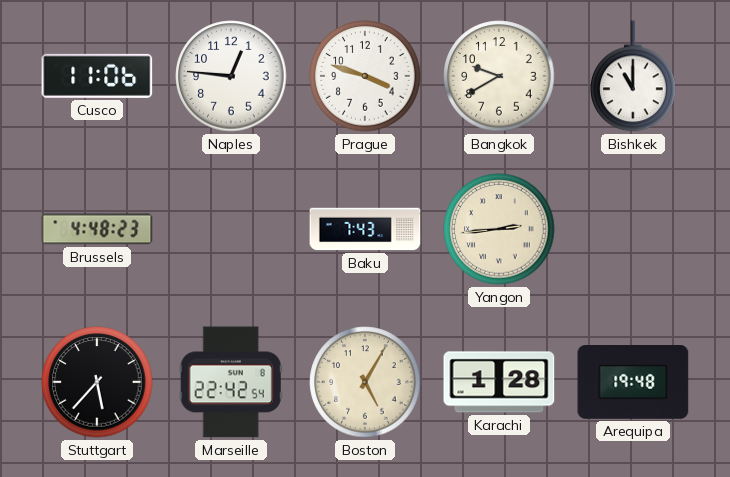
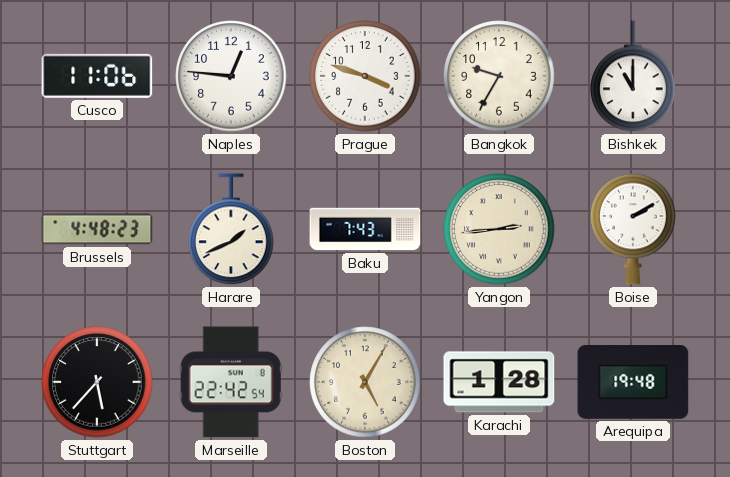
Bangkok: 9:40 -> 9:35 (499, 76)
Harare: none -> 1:41 (231, 230)
Boise: none -> 2:10 (633, 229)
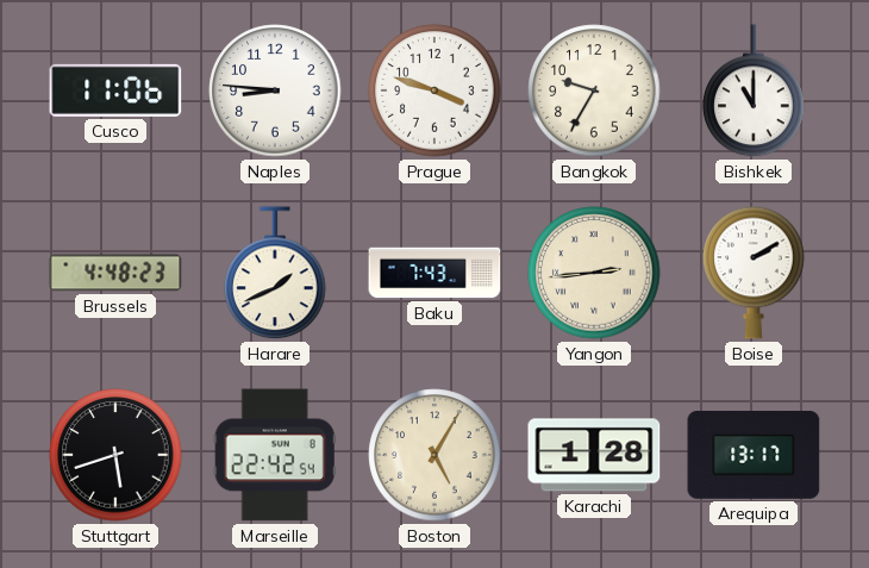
Naples: 12:46 -> 8:46 (275, 90)
Stuttgart: 5:37 -> 5:42 (115, 455)
Arequipa: 19:48 -> 13:17 (754, 456)
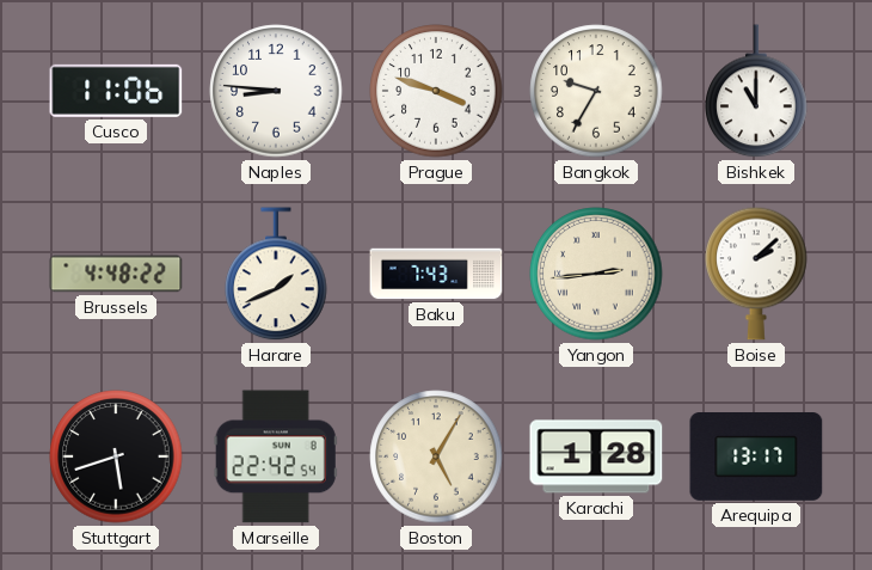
Brussels: 4:48:23 -> 4:48:22 (116, 274)
Boise: 2:10 -> 2:08 (756, 274)
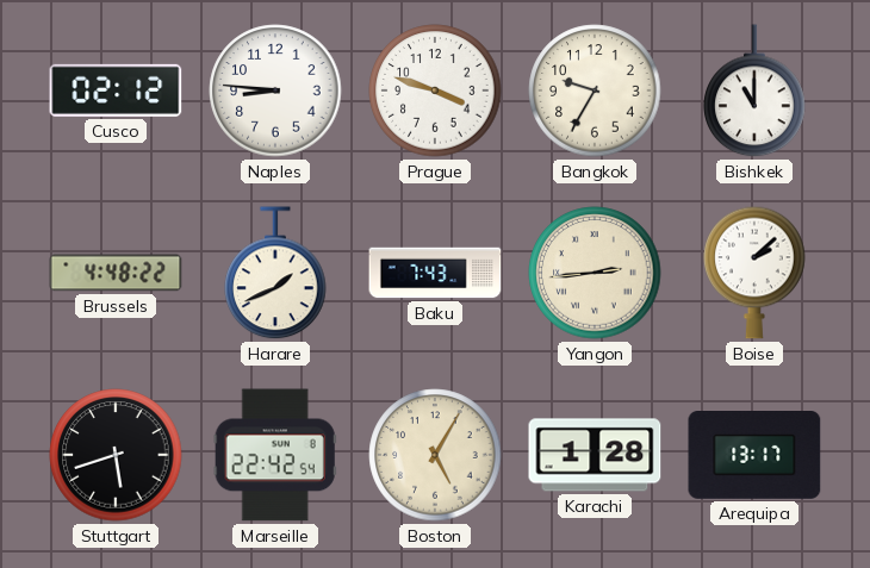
Cusco: 11:06 -> 02:12 (116, 90)
